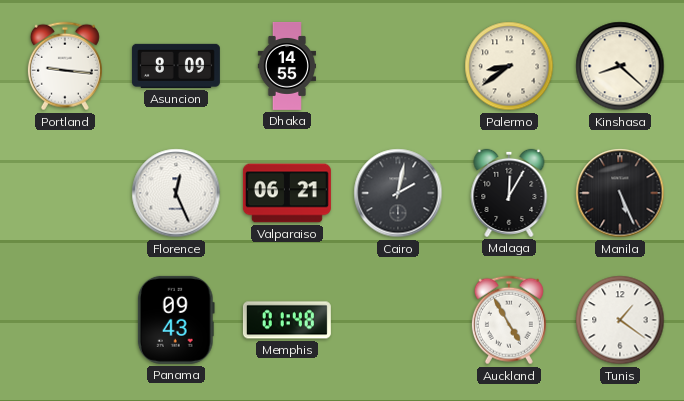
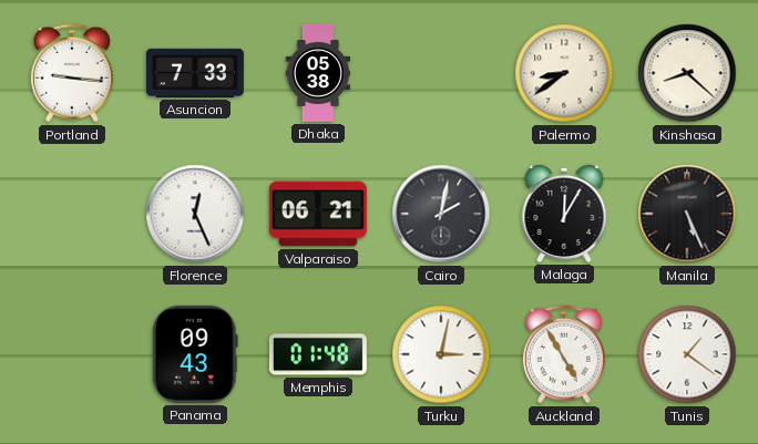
Asuncion: 8:09 -> 7:33 (195, 73)
Dhaka: 14:55 -> 05:38 (317, 73)
Turku: none -> 3:02 (441, 354)
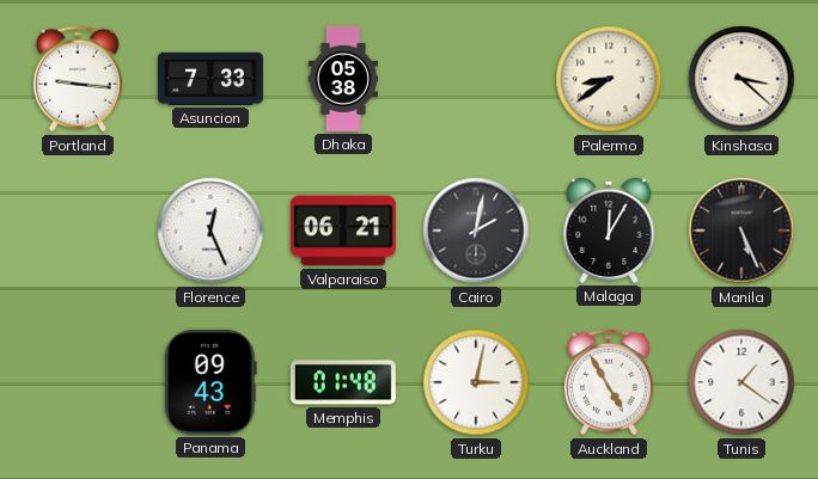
Kinshasa: 8:22 -> 3:22 (741, 79)
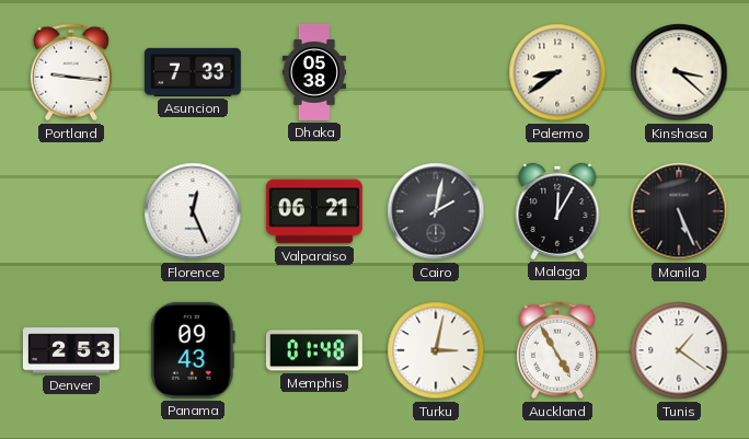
Denver: none -> 2:53 (71, 350)
